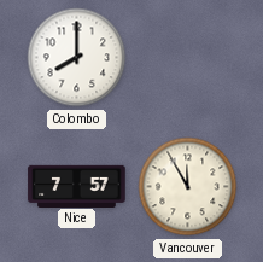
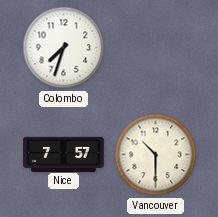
Colombo: 8:00 -> 7:33 (64, 48)
Vancouver: 11:55 -> 10:30 (156, 155)
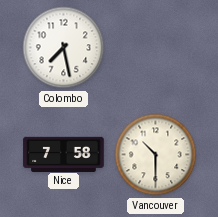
Colombo: 7:33 -> 7:28 (64, 48)
Nice: 7:57 -> 7:58 (64, 154)
